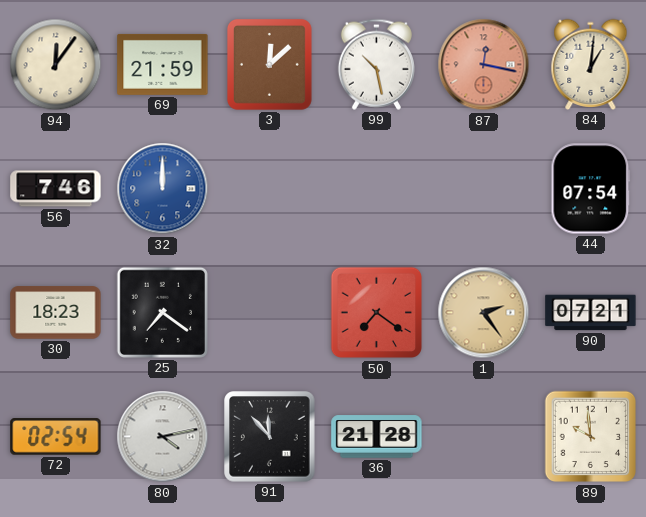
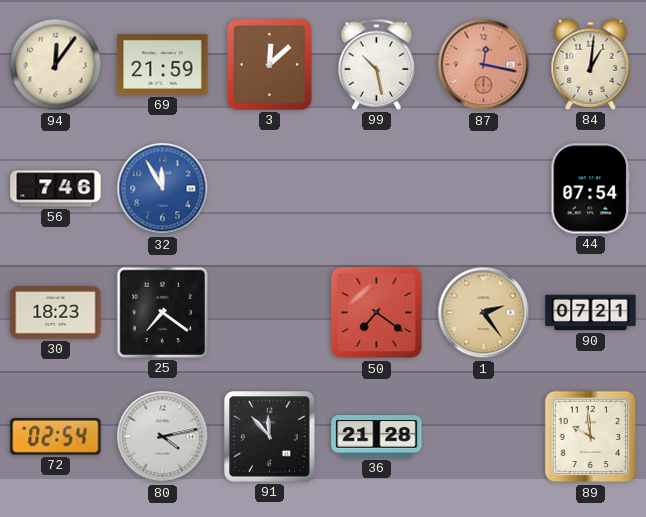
32: 12:00 -> 11:55 (163, 189)
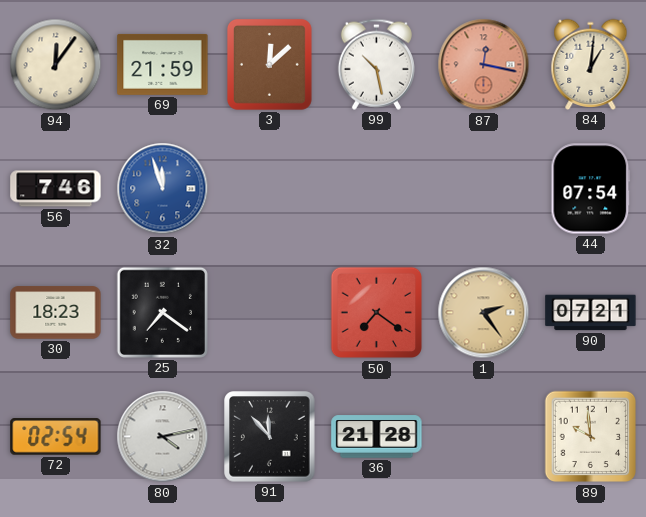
32: 11:55 -> 11:57 (163, 189)
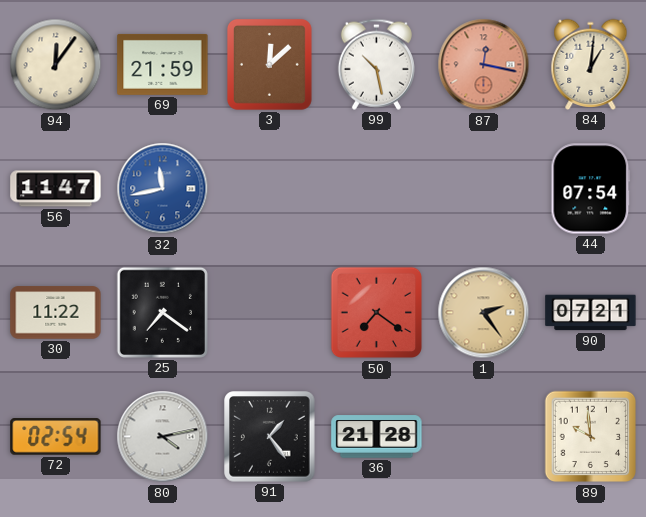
56: 7:46 -> 11:47 (56, 189)
32: 11:57 -> 11:43 (163, 189)
30: 18:23 -> 11:22 (56, 313)
91: 11:53 -> 1:24 (270, 437)
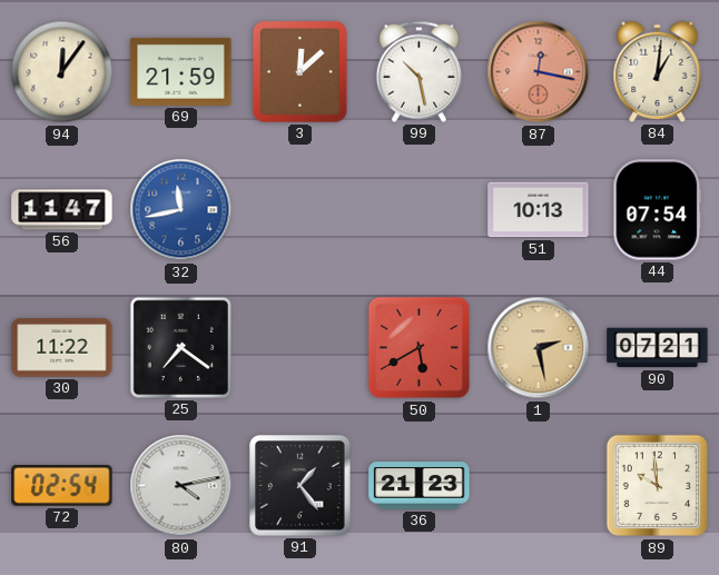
51: none -> 10:13 (539, 210)
50: 7:21 -> 5:40 (420, 348)
1: 2:24 -> 2:28 (539, 348)
36: 21:28 -> 21:23 (420, 486)
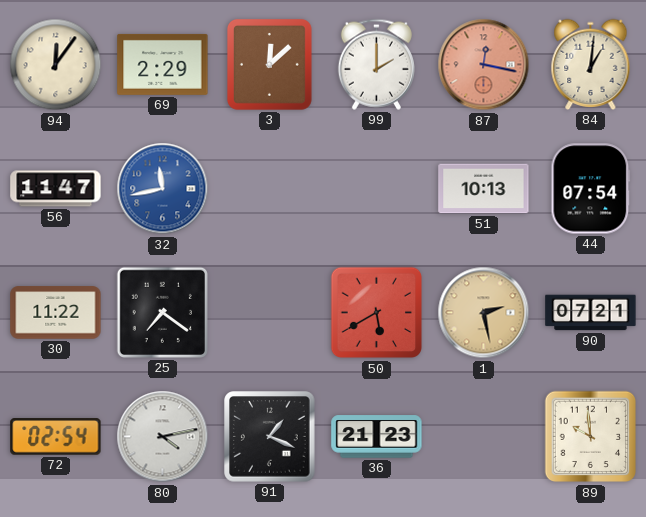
69: 21:59 -> 2:29 (163, 64)
99: 10:28 -> 2:00 (376, 64)
91: 1:24 -> 1:19 (270, 437)
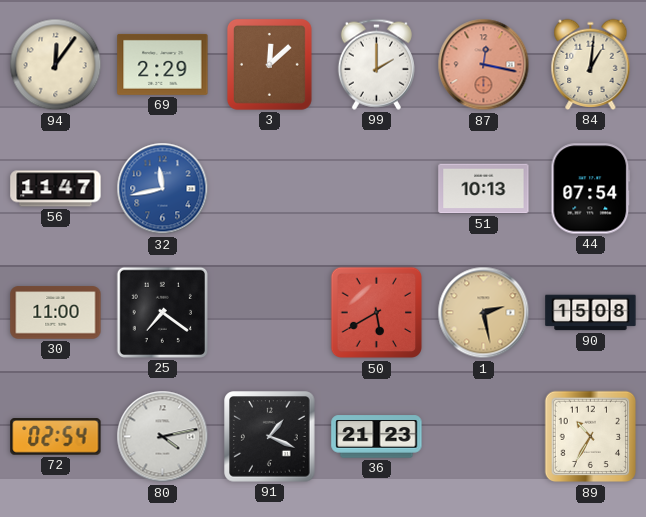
30: 11:22 -> 11:00 (56, 313)
90: 07:21 -> 15:08 (591, 313)
89: 9:59 -> 10:35 (591, 437)
